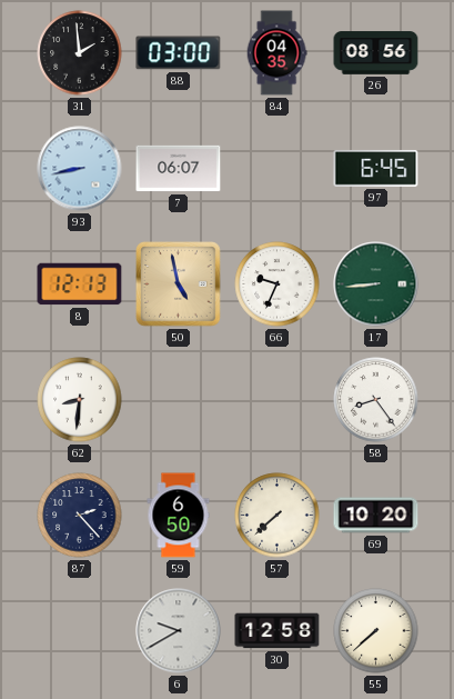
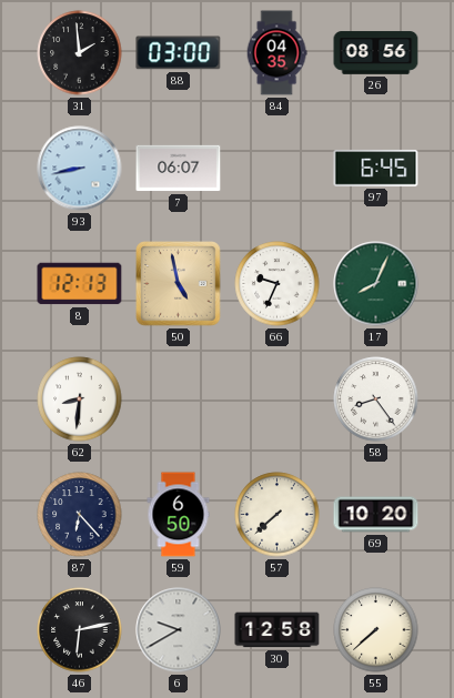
17: 8:44 -> 8:04 (376, 284)
87: 2:23 -> 6:23 (80, 515)
46: none -> 6:13 (80, 630)
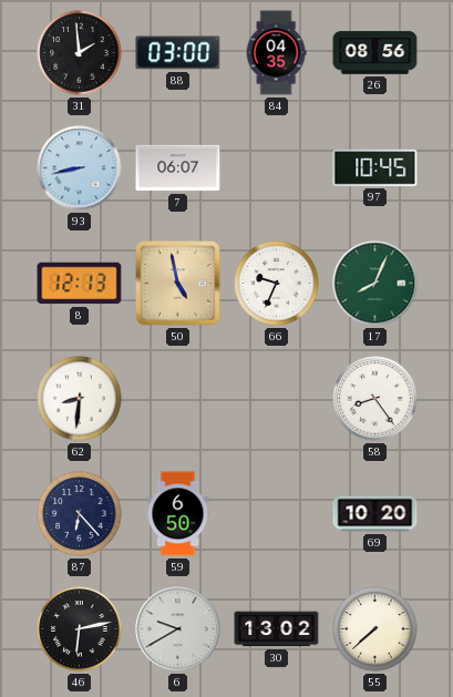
97: 6:45 -> 10:45 (375, 167)
57: 7:38 -> none (278, 515)
30: 12:58 -> 13:02 (277, 629)
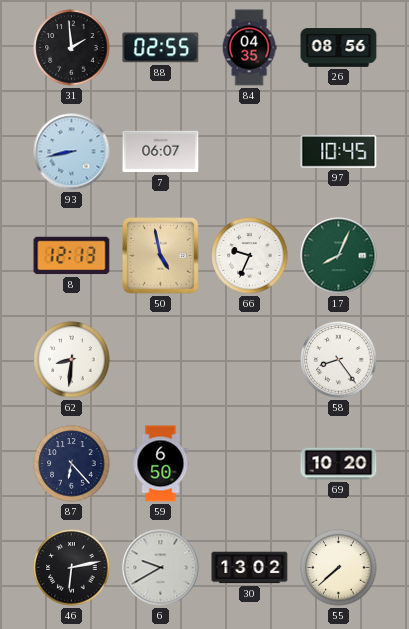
88: 03:00 -> 02:55 (161, 48)
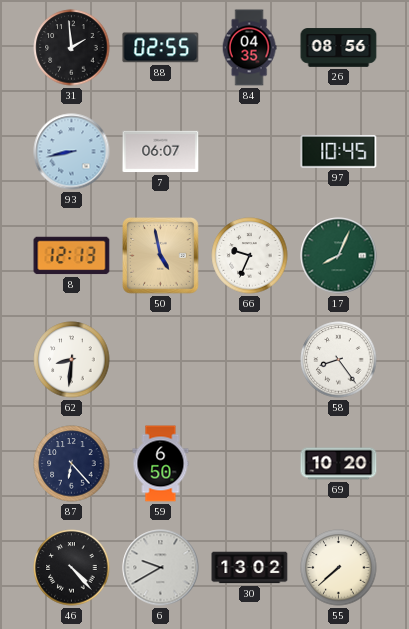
46: 6:13 -> 4:23 (72, 568)
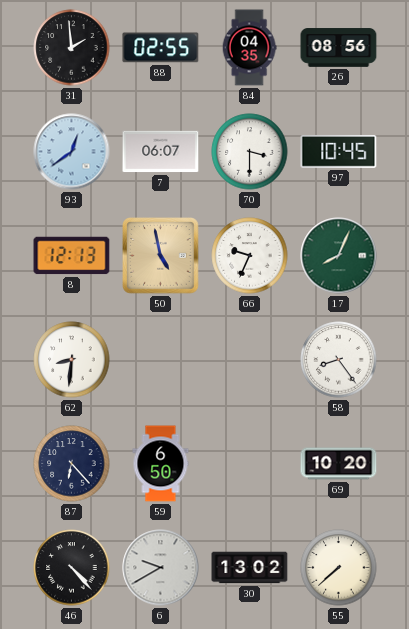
93: 8:43 -> 12:39 (72, 152)
70: none -> 3:30 (250, 152)
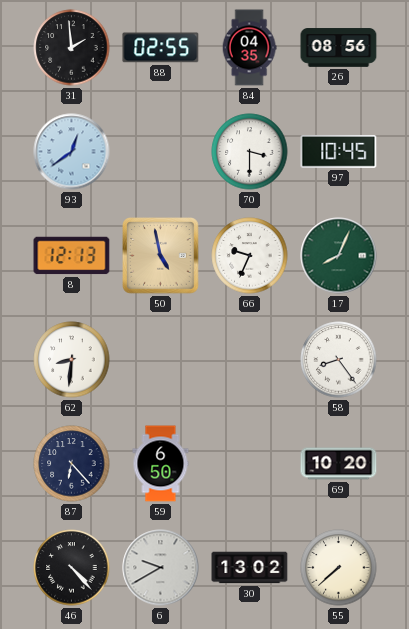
7: 06:07 -> none (161, 152)
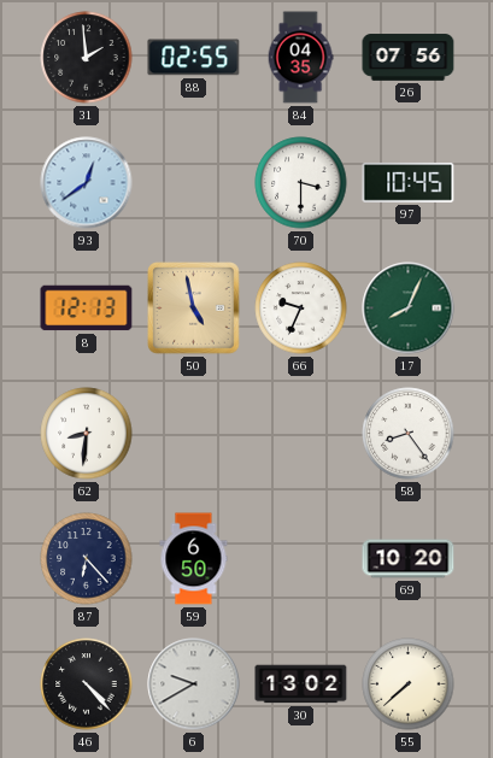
26: 08:56 -> 07:56 (409, 58)
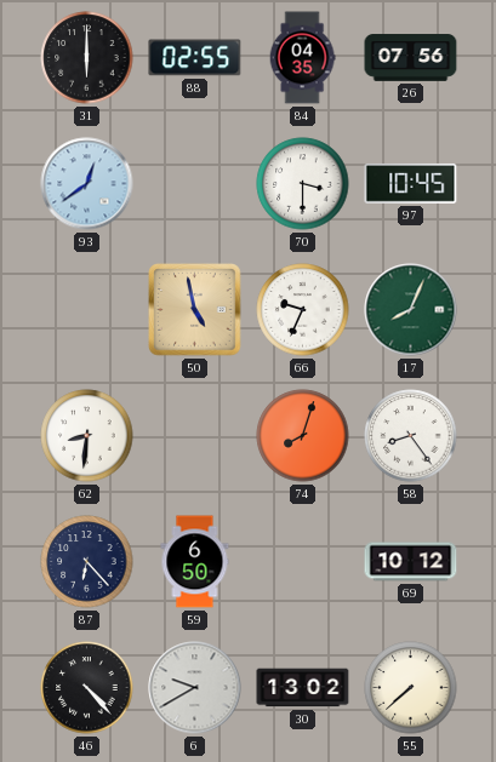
31: 1:59 -> 6:00 (87, 58)
8: 12:13 -> none (87, 309)
74: none -> 8:03 (303, 436)
69: 10:20 -> 10:12 (411, 562)
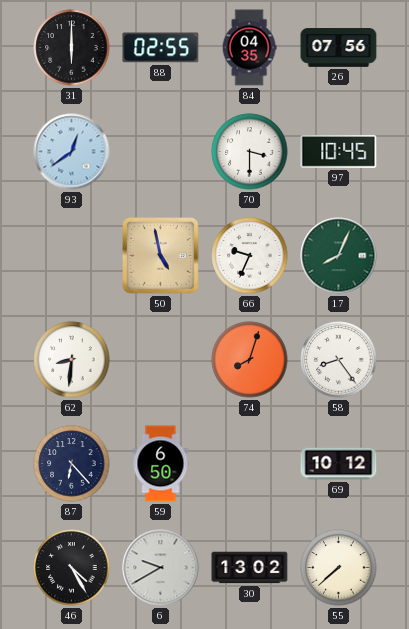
46: 4:23 -> 4:25 (72, 568)
